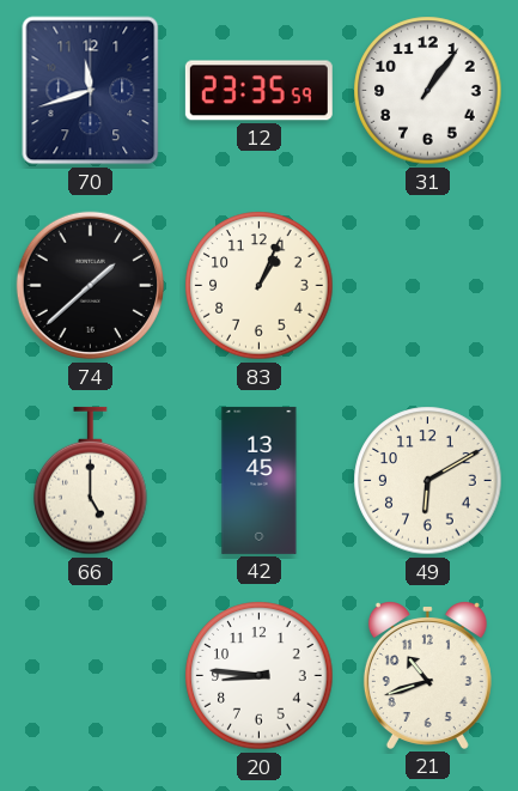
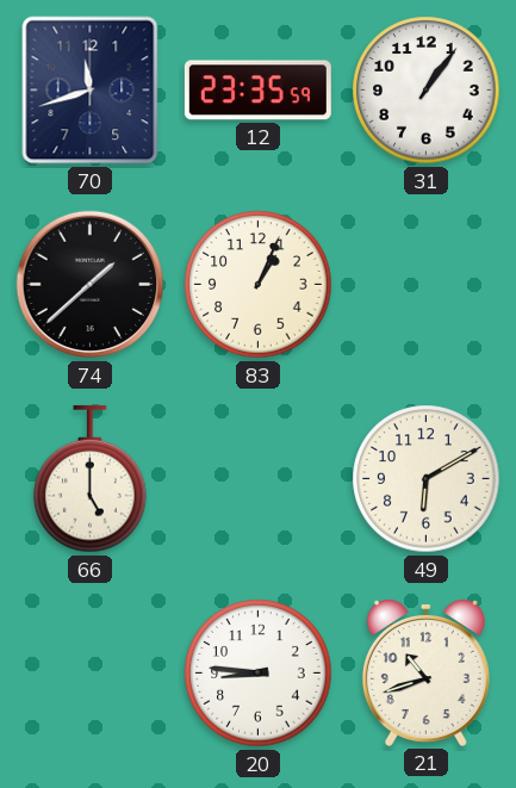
42: 13:45 -> none (260, 480)
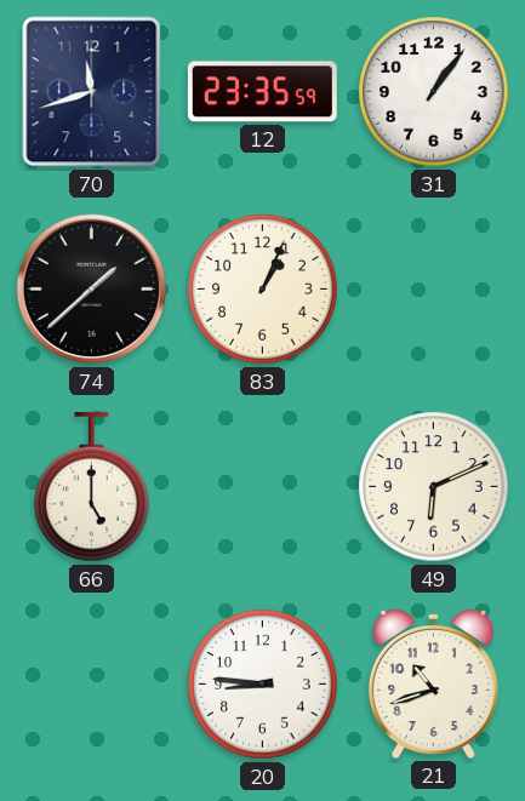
49: 6:10 -> 6:11 (434, 487)
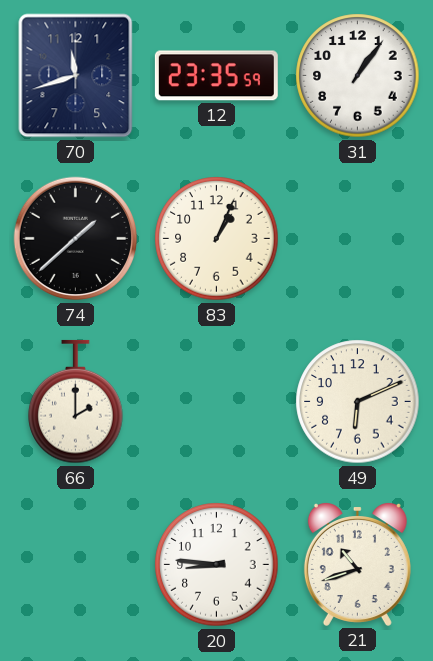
66: 5:00 -> 2:00 (76, 402)
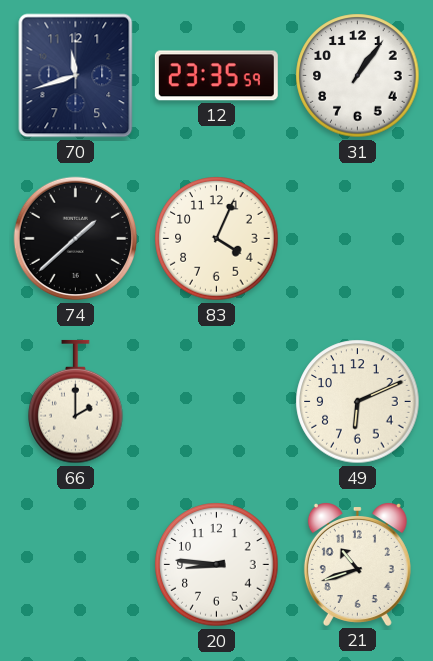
83: 1:04 -> 4:04 (217, 239)
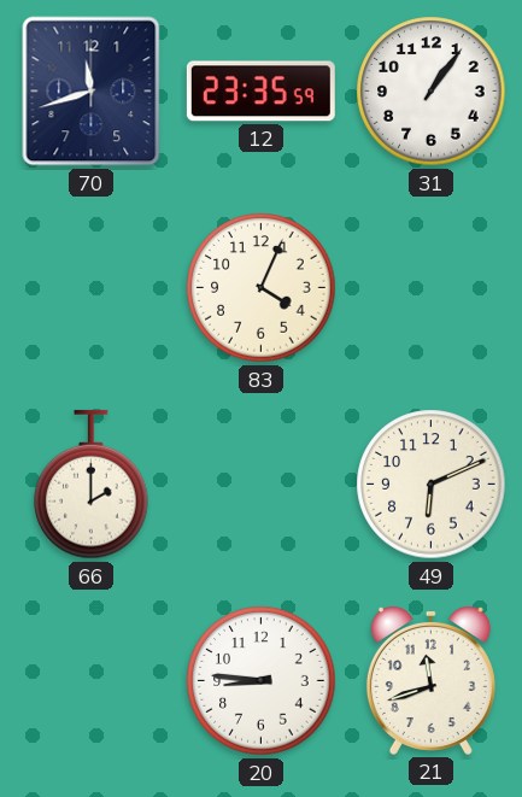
74: 1:38 -> none (76, 239)
21: 10:42 -> 11:42 (430, 681)
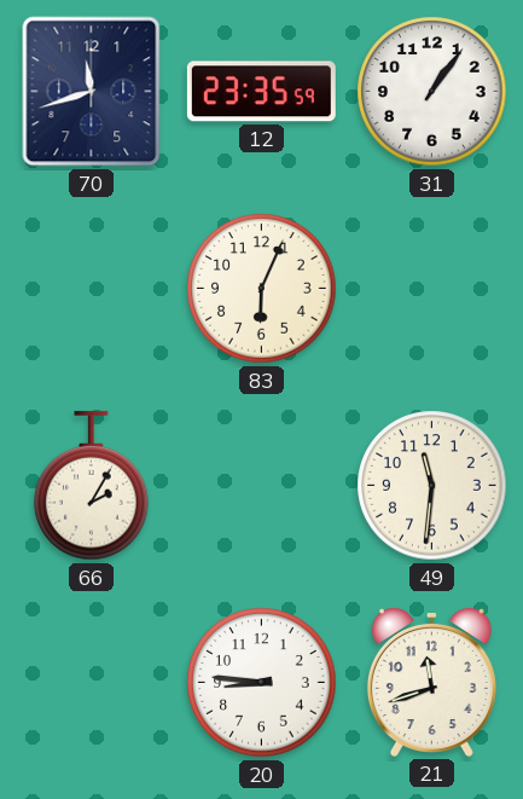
83: 4:04 -> 6:04 (262, 289)
66: 2:00 -> 2:05 (92, 486)
49: 6:11 -> 11:31 (432, 486)
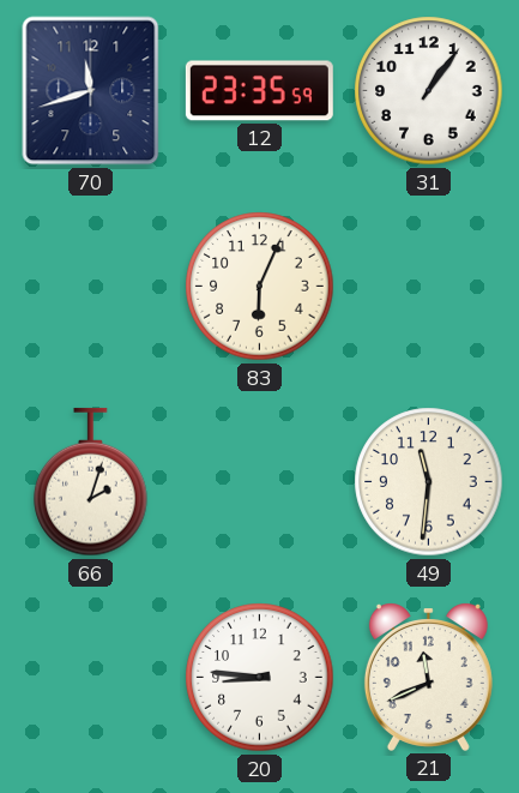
66: 2:05 -> 2:03 (91, 482)
21: 11:42 -> 11:41 (428, 678)
